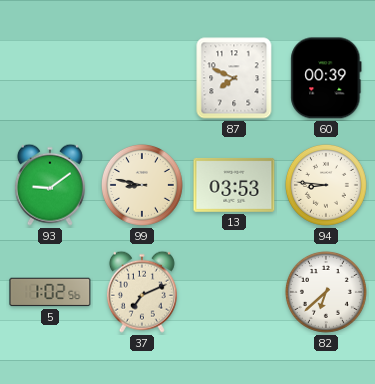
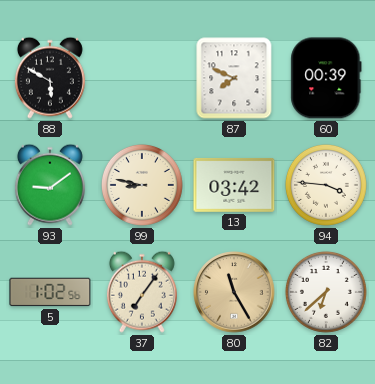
88: none -> 5:50 (50, 78)
13: 03:53 -> 03:42 (234, 185)
94: 8:46 -> 3:46 (326, 185)
37: 7:11 -> 7:06 (142, 292)
80: none -> 11:25 (234, 292)
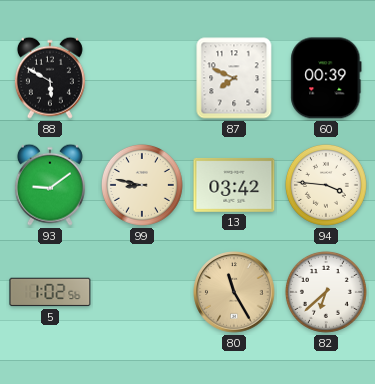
37: 7:06 -> none (142, 292)
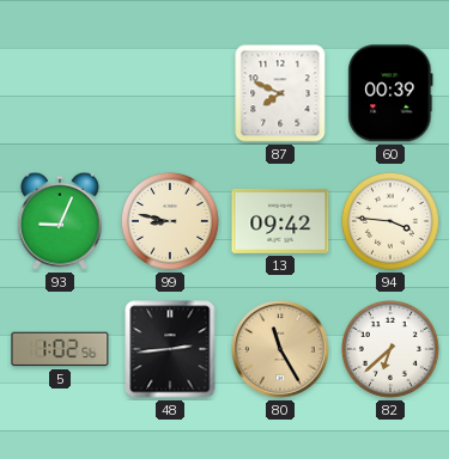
88: 5:50 -> none (50, 78)
93: 9:09 -> 9:04 (60, 221)
13: 03:42 -> 09:42 (280, 221)
48: none -> 2:44 (170, 349)
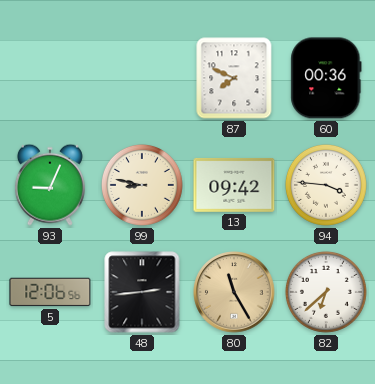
60: 00:39 -> 00:36 (326, 78)
5: 1:02 -> 12:06 (50, 292)
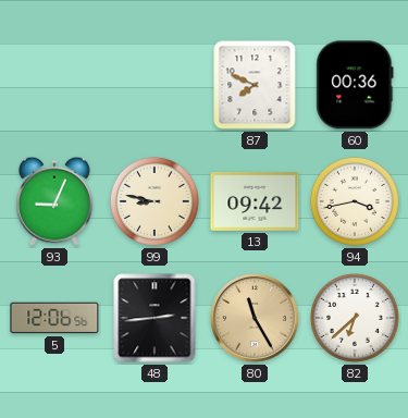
94: 3:46 -> 3:43 (355, 201)
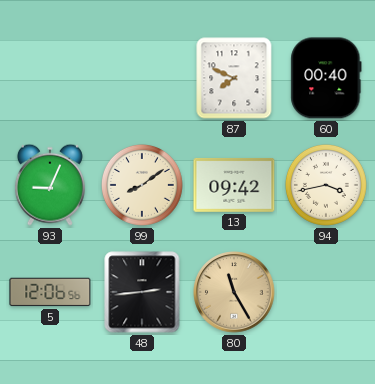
60: 00:36 -> 00:40 (326, 78)
99: 8:47 -> 8:09 (142, 185)
82: 6:38 -> none (355, 318)
